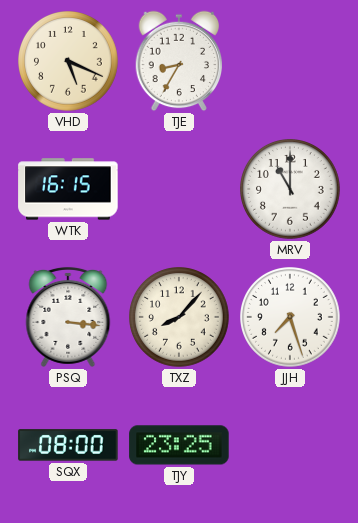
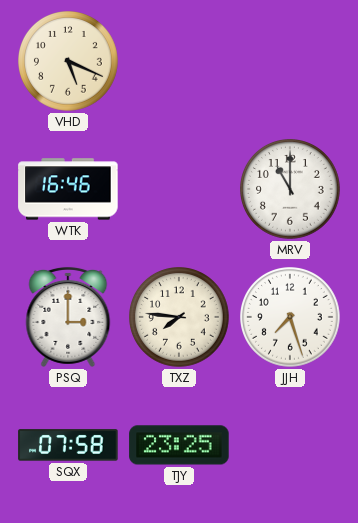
TJE: 8:35 -> none (178, 61)
WTK: 16:15 -> 16:46 (68, 189)
PSQ: 3:16 -> 3:00 (68, 317)
TXZ: 8:07 -> 7:46 (180, 318)
SQX: 08:00 -> 07:58 (68, 445)
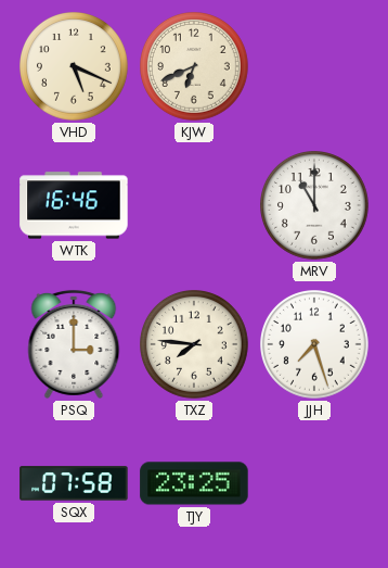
KJW: none -> 6:41 (195, 67)
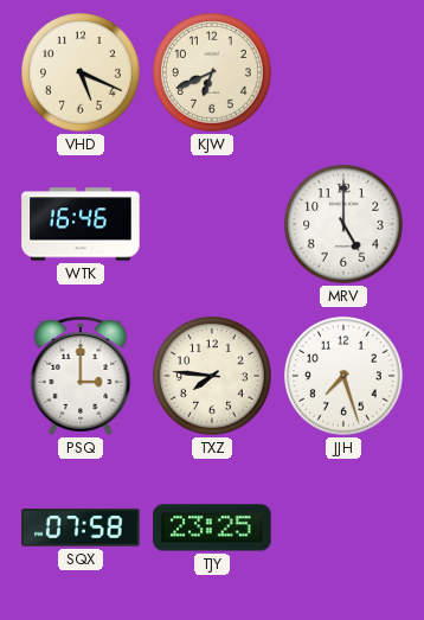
MRV: 11:00 -> 5:00 (345, 225)
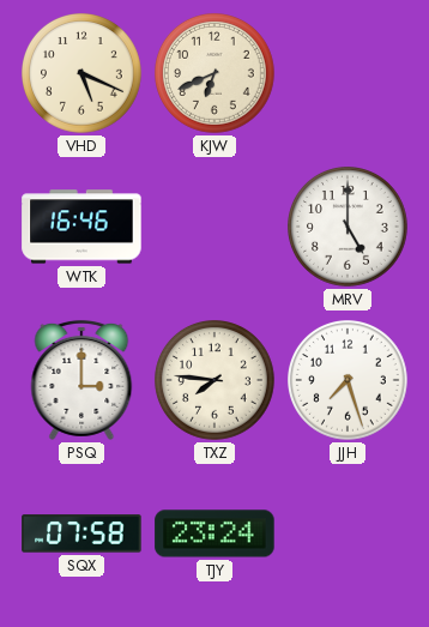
TJY: 23:25 -> 23:24 (214, 533)
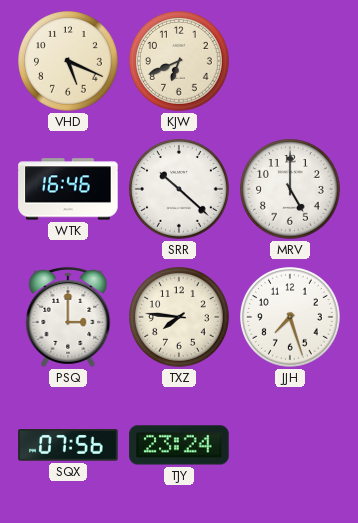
SRR: none -> 10:22 (180, 190)
SQX: 07:58 -> 07:56 (68, 445)
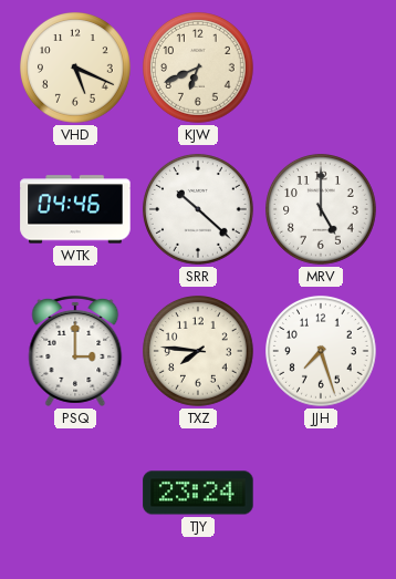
WTK: 16:46 -> 04:46 (75, 209)
SQX: 07:56 -> none (68, 445)
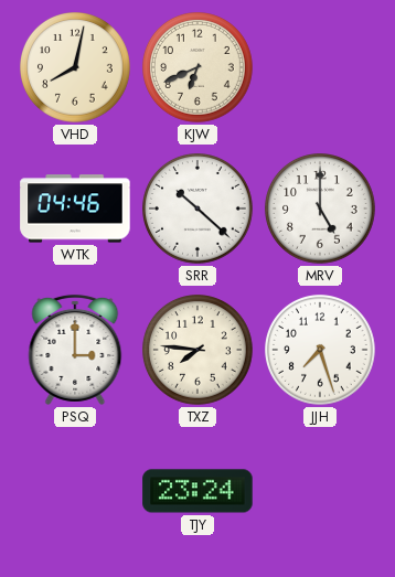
VHD: 5:19 -> 8:02 (76, 68)
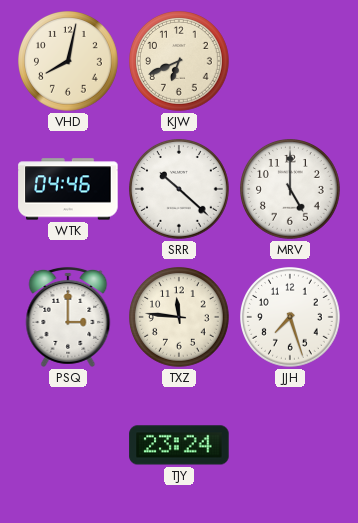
TXZ: 7:46 -> 11:46 (180, 318)
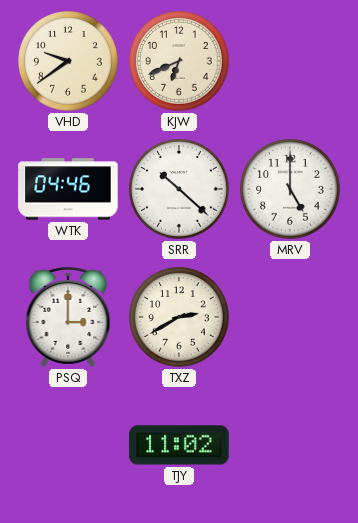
VHD: 8:02 -> 9:39 (69, 62)
TXZ: 11:46 -> 2:40 (180, 318)
JJH: 7:27 -> none (291, 318)
TJY: 23:24 -> 11:02 (179, 445)
